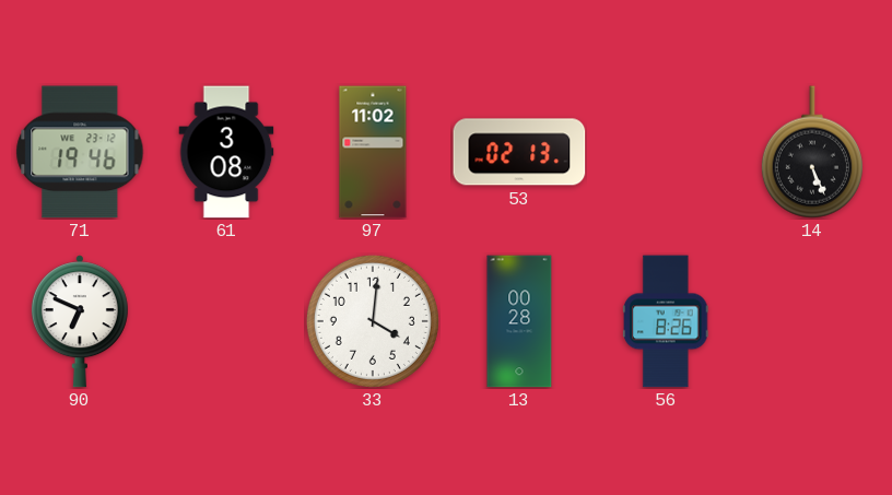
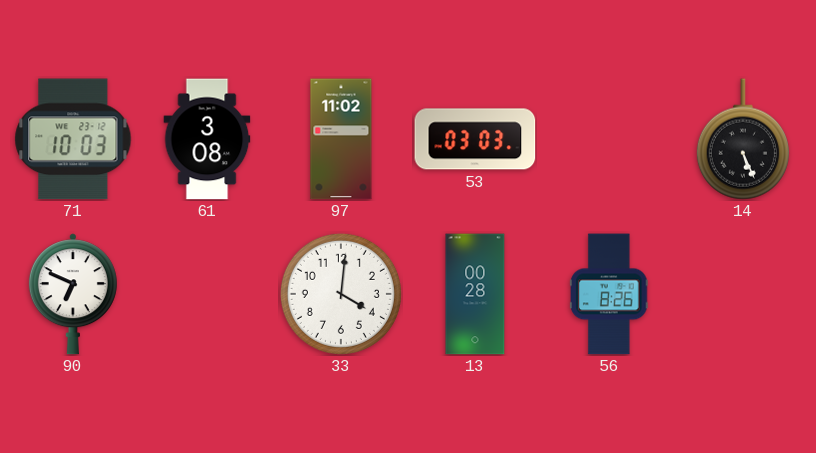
71: 19:46 -> 10:03 (73, 139)
53: 02:13 -> 03:03 (475, 139)
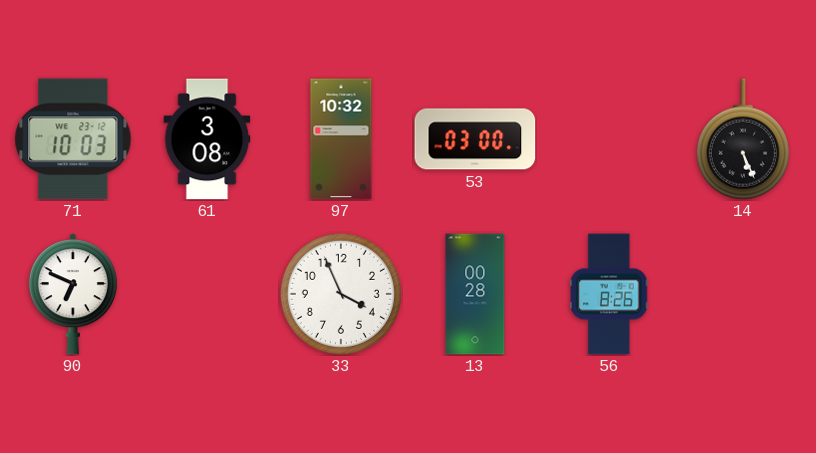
97: 11:02 -> 10:32 (341, 139)
53: 03:03 -> 03:00 (475, 139)
33: 4:01 -> 3:56 (341, 294)
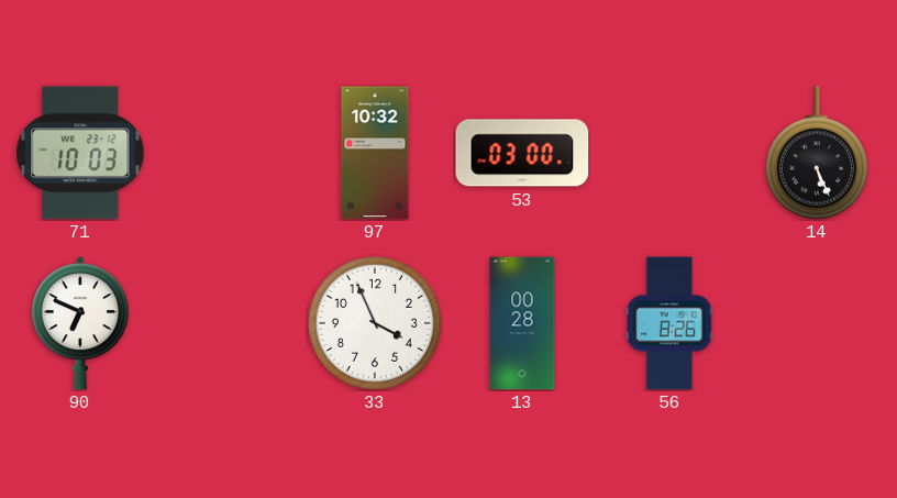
61: 3:08 -> none (207, 139)
